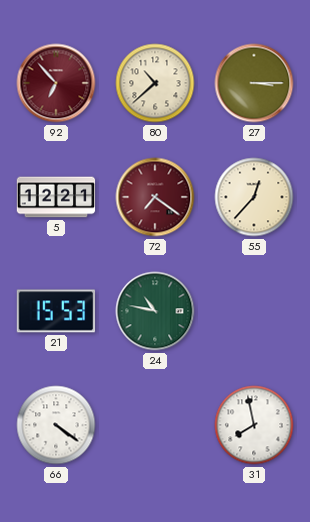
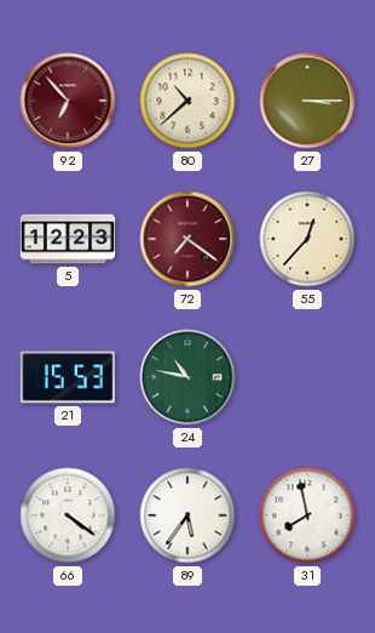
5: 12:21 -> 12:23 (68, 239)
89: none -> 5:36 (187, 515)
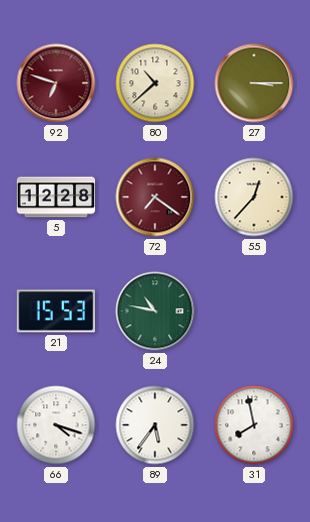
92: 6:53 -> 6:48 (56, 83)
5: 12:23 -> 12:28 (56, 197)
66: 4:21 -> 4:18 (56, 425)
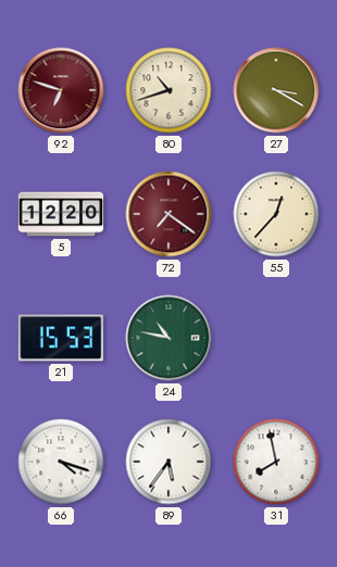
80: 10:38 -> 10:42 (168, 90)
27: 3:15 -> 3:20 (276, 90)
5: 12:28 -> 12:20 (61, 214)
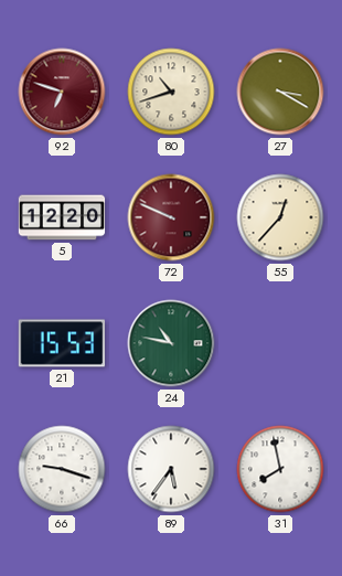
72: 7:21 -> 9:49 (171, 217)
66: 4:18 -> 9:18 (62, 469)
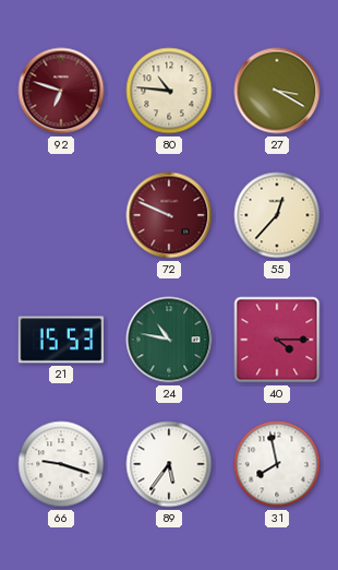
80: 10:42 -> 10:46 (169, 91)
5: 12:20 -> none (62, 217)
40: none -> 4:15 (277, 340)
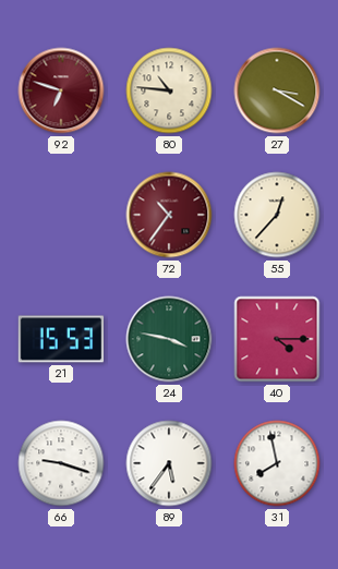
72: 9:49 -> 10:36 (169, 215)
24: 10:47 -> 3:47 (169, 339)
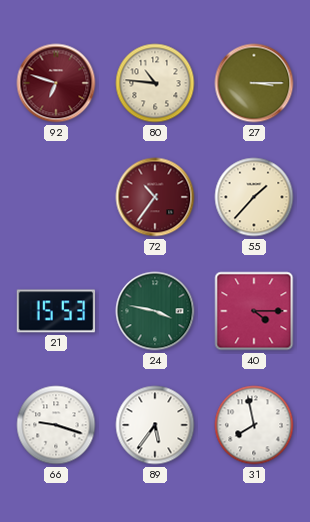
27: 3:20 -> 3:15 (254, 83)
55: 12:37 -> 1:37 (254, 197)
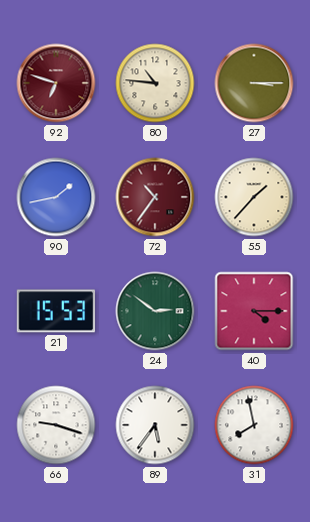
90: none -> 1:43 (56, 197)
24: 3:47 -> 2:51 (155, 311)
